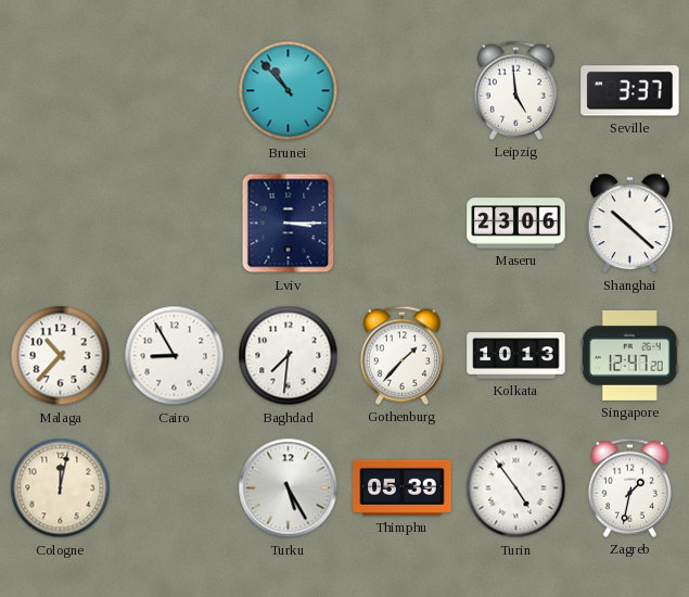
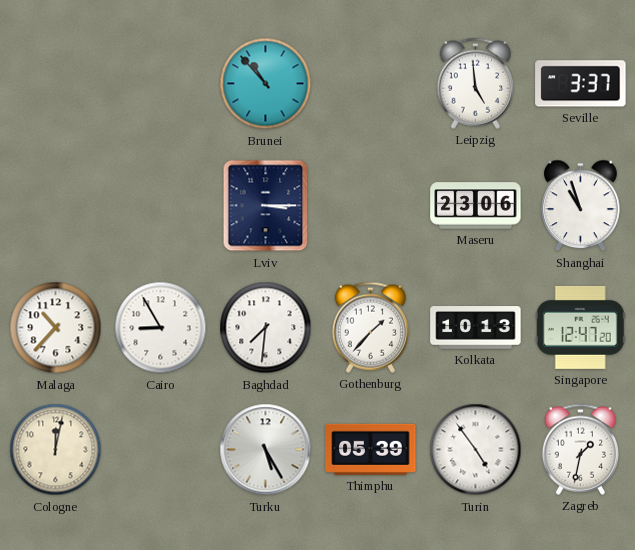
Shanghai: 10:22 -> 10:57 (581, 206)
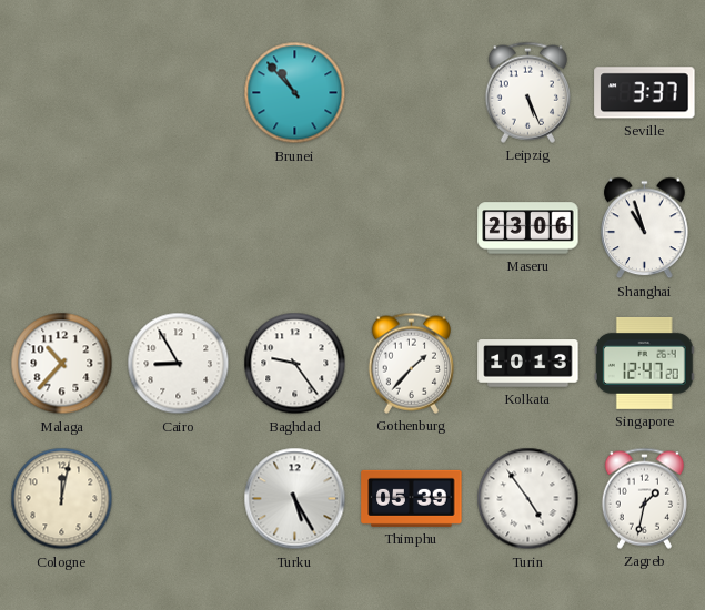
Leipzig: 4:59 -> 5:26 (527, 92)
Lviv: 3:15 -> none (266, 206)
Baghdad: 7:31 -> 9:24 (295, 364)
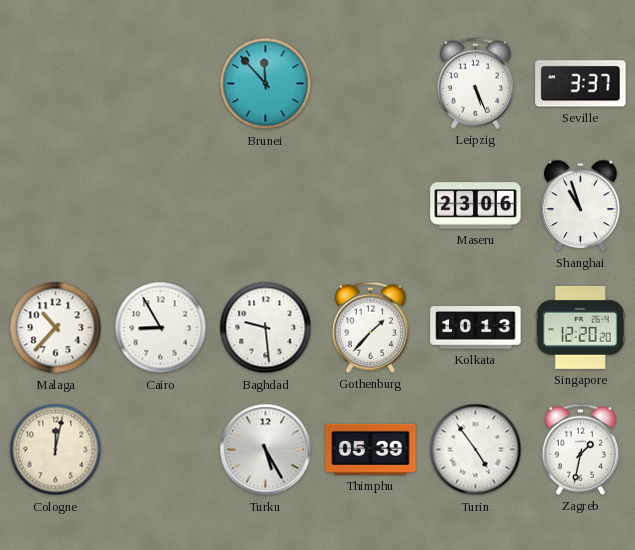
Brunei: 10:53 -> 11:53 (266, 84)
Baghdad: 9:24 -> 9:29 (266, 328)
Singapore: 12:47 -> 12:20 (580, 327)
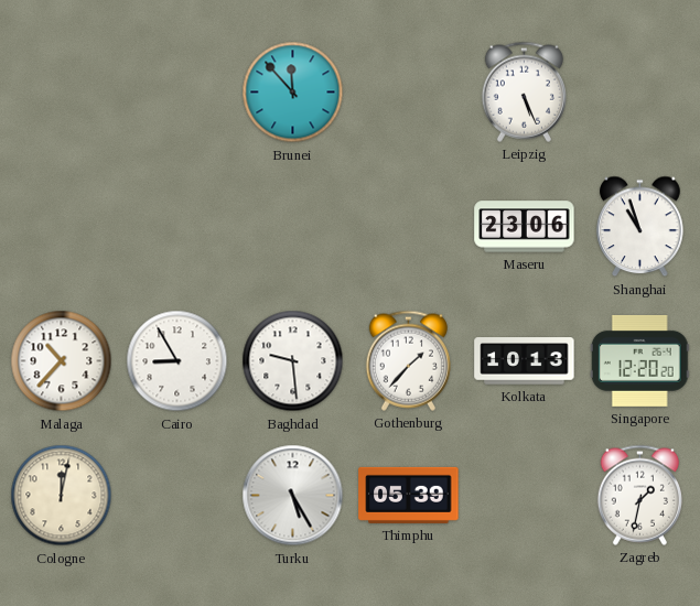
Seville: 3:37 -> none (581, 84)
Turin: 4:54 -> none (476, 450)
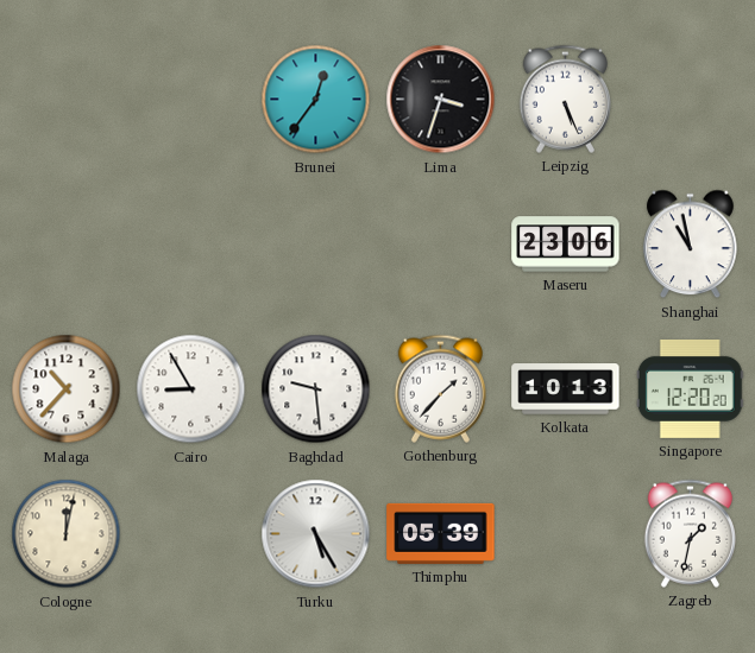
Brunei: 11:53 -> 12:36 (316, 100)
Lima: none -> 3:33 (441, 100)
Shanghai: 10:57 -> 10:58 (691, 245)
